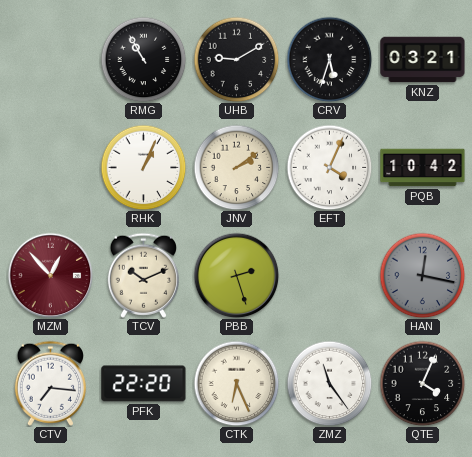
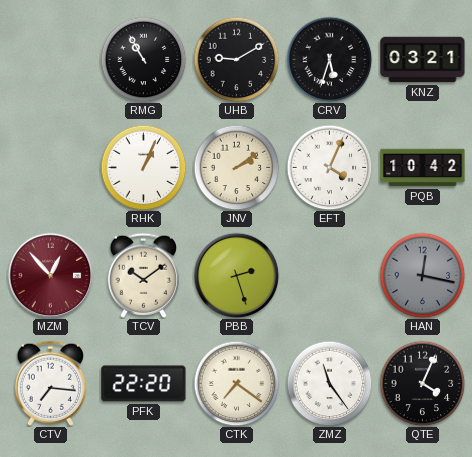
TCV: 10:11 -> 10:09 (143, 275)
CTK: 6:26 -> 7:21 (236, 383)
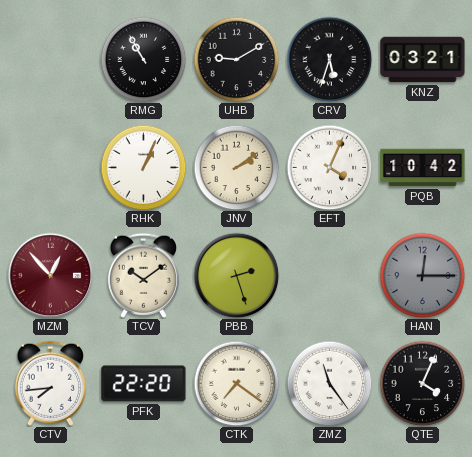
HAN: 12:17 -> 12:15 (422, 275)
CTV: 7:16 -> 7:44 (50, 383)
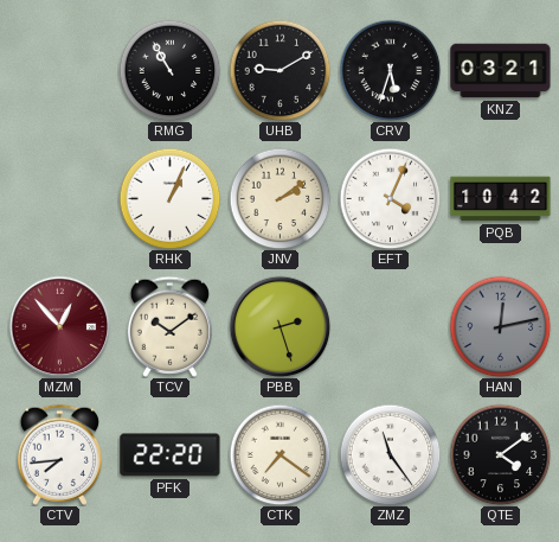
HAN: 12:15 -> 12:13 (500, 326)
QTE: 4:04 -> 4:09 (500, 454)
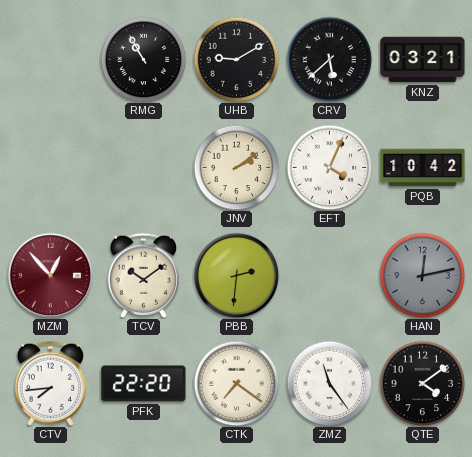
CRV: 5:33 -> 5:38 (329, 59)
RHK: 1:04 -> none (169, 198)
PBB: 2:27 -> 2:31 (236, 275)
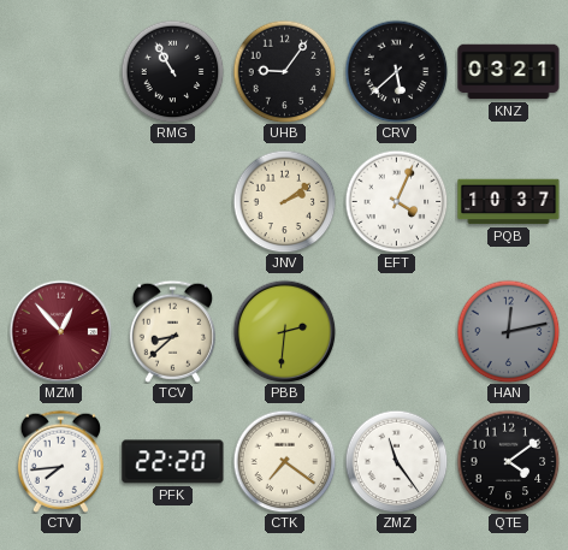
UHB: 9:10 -> 9:06 (284, 71)
PQB: 10:42 -> 10:37 (509, 202)
TCV: 10:09 -> 8:38 (172, 331)
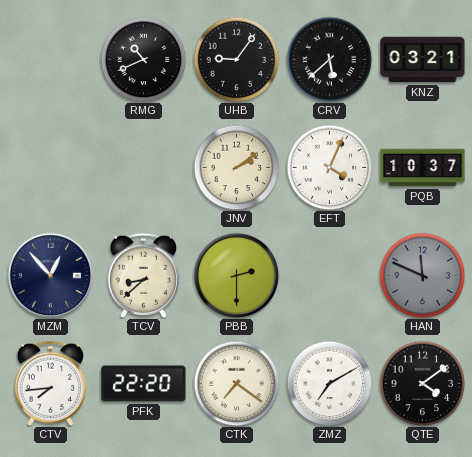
RMG: 10:55 -> 10:41 (143, 59)
MZM dial: burgundy -> navy (50, 275)
PBB: 2:31 -> 2:30 (236, 275)
HAN: 12:13 -> 11:49 (422, 275)
ZMZ: 11:24 -> 7:10 (329, 383)
